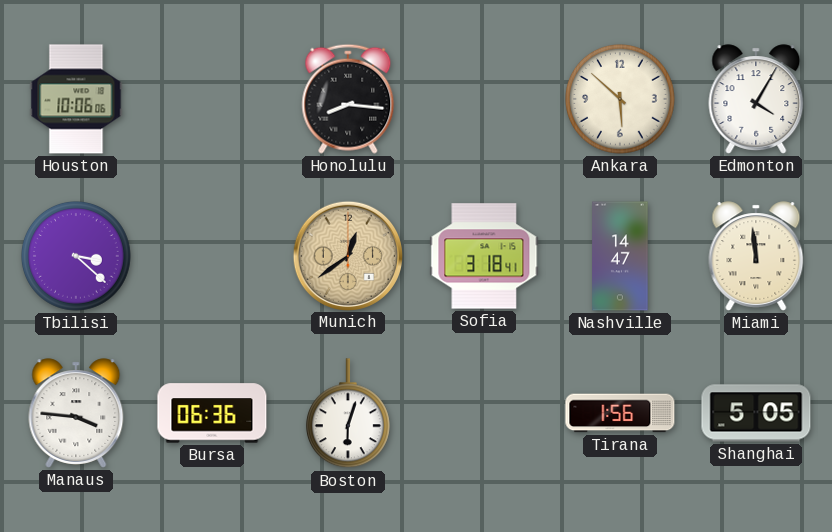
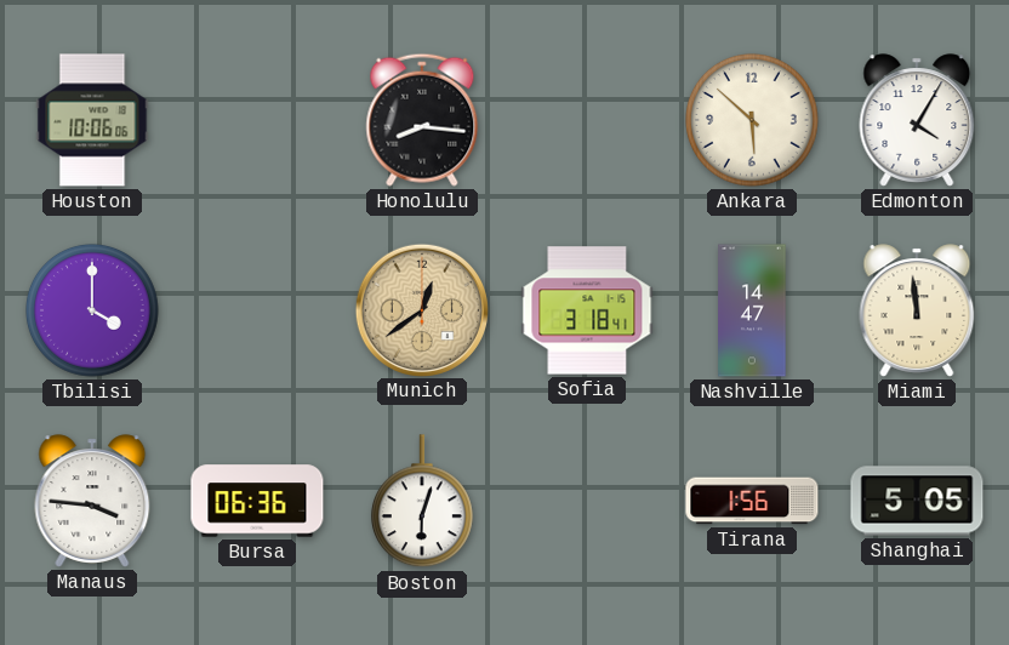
Tbilisi: 3:22 -> 4:00 (93, 312)
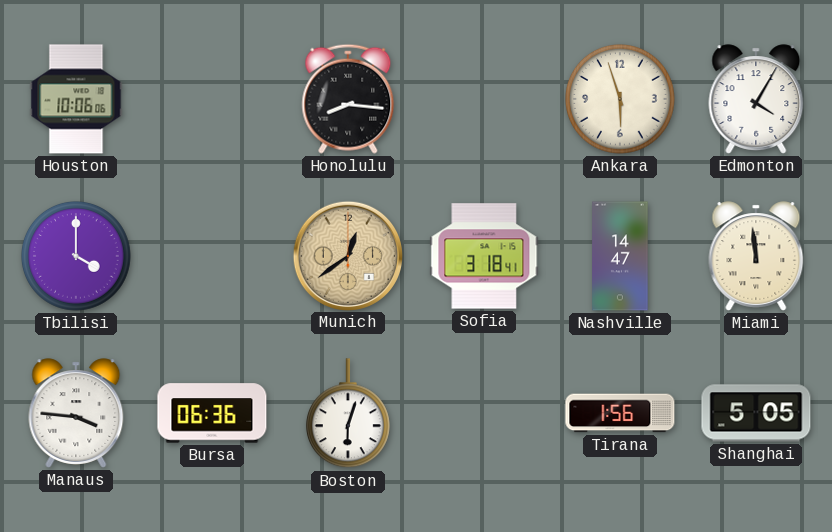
Ankara: 5:52 -> 5:57 (621, 100)
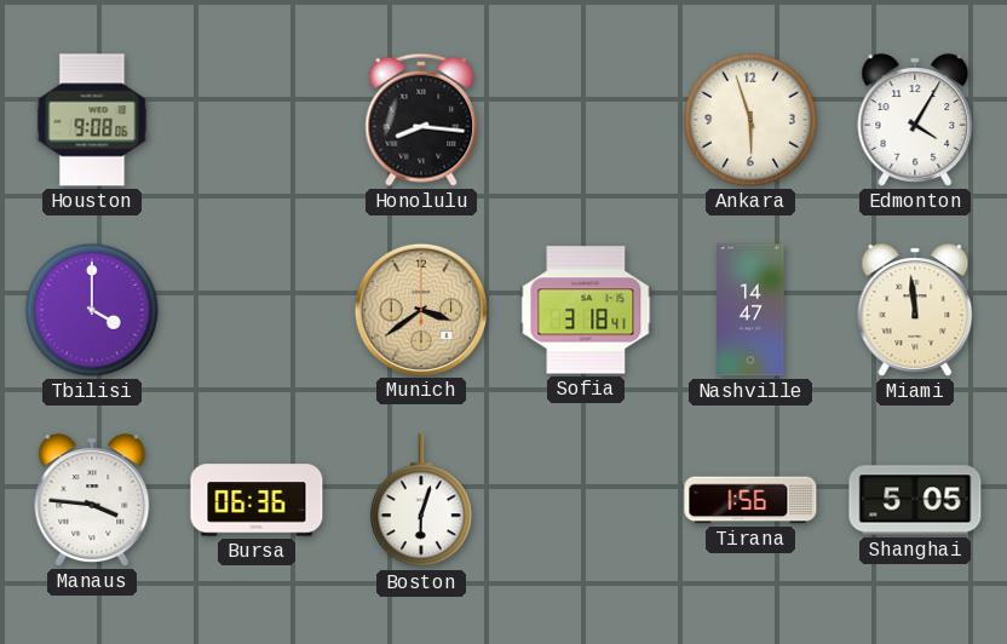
Houston: 10:06 -> 9:08 (92, 120)
Munich: 12:39 -> 3:39 (420, 309)
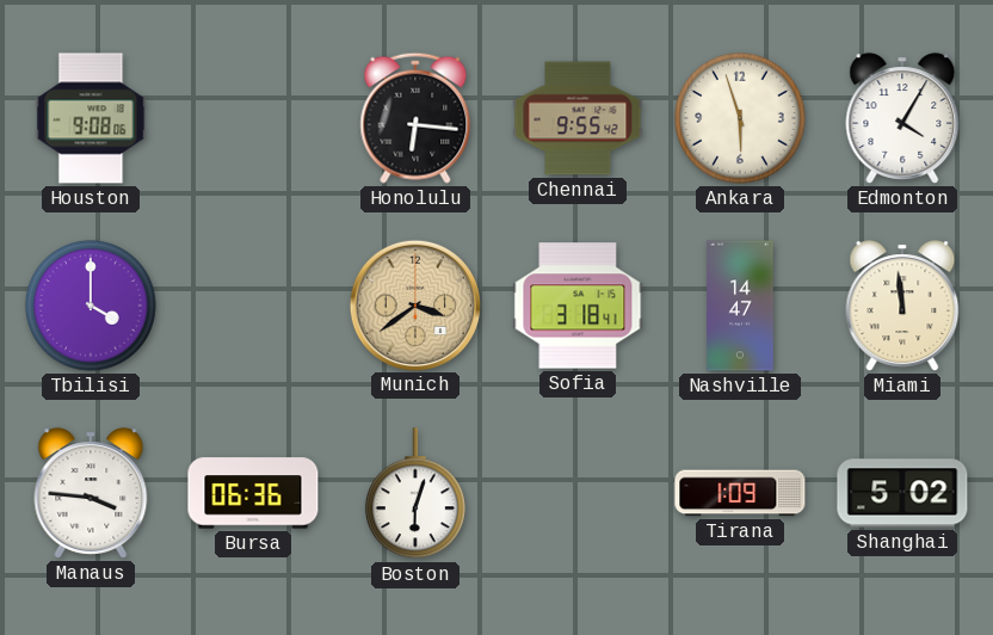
Honolulu: 8:16 -> 6:16 (415, 118)
Chennai: none -> 9:55 (578, 118)
Tirana: 1:56 -> 1:09 (740, 493)
Shanghai: 5:05 -> 5:02 (902, 493)
